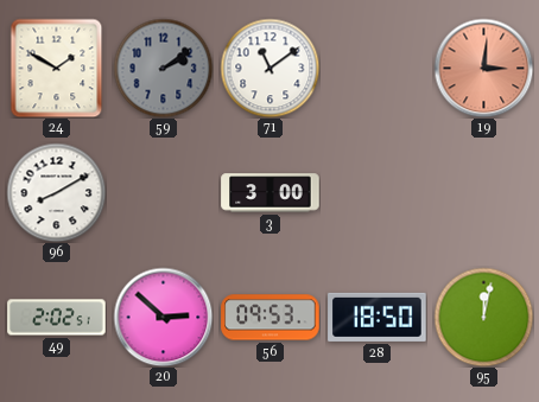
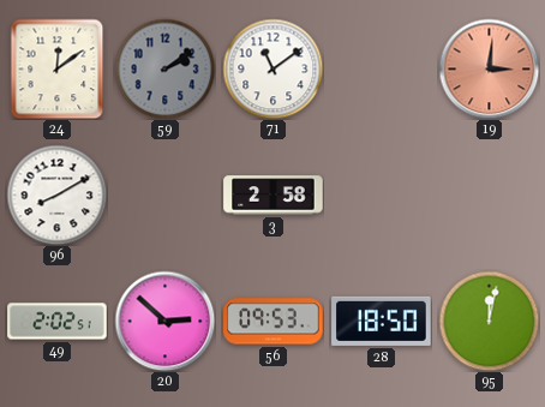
24: 1:50 -> 12:09 (58, 68)
3: 3:00 -> 2:58 (274, 196)
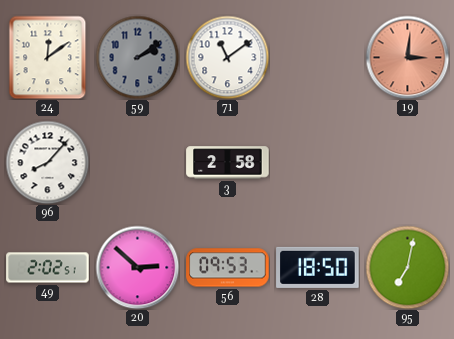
96: 8:10 -> 8:07 (47, 162)
95: 12:02 -> 7:02 (407, 267)
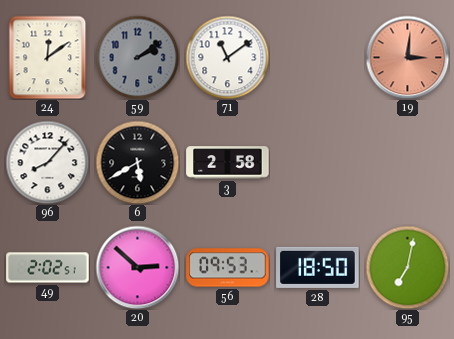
6: none -> 5:40 (137, 162)
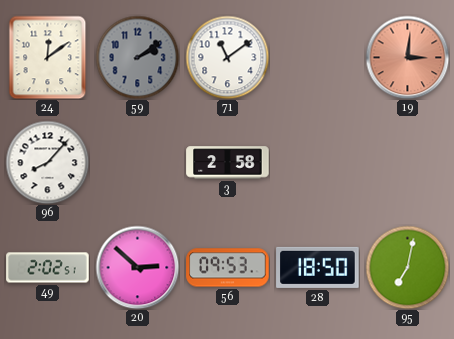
6: 5:40 -> none (137, 162)
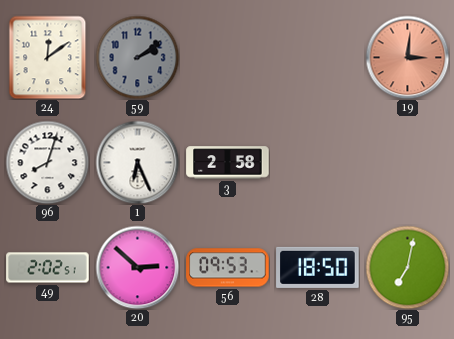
71: 11:09 -> none (227, 57)
96: 8:07 -> 8:03 (47, 162)
1: none -> 6:26 (137, 162)
